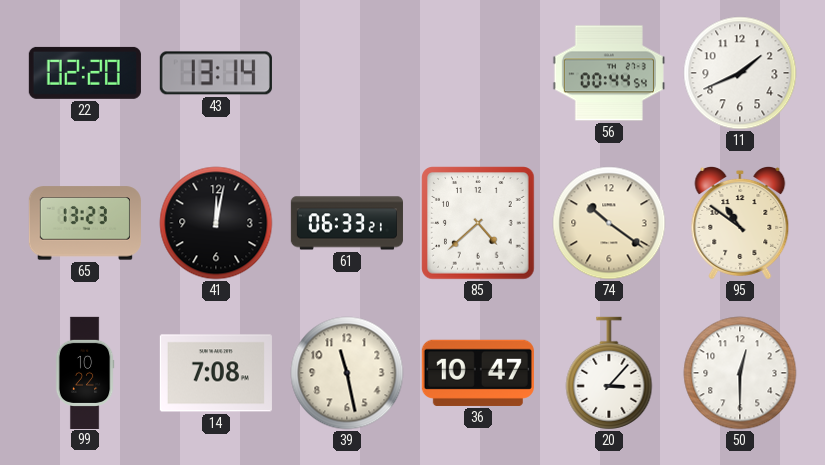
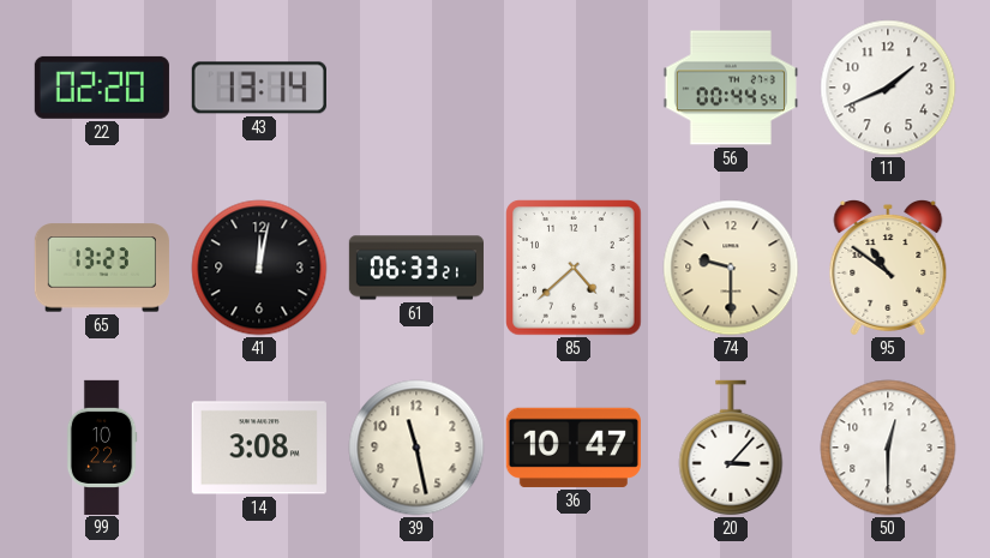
74: 10:21 -> 9:30 (731, 268)
14: 7:08 -> 3:08 (259, 448)
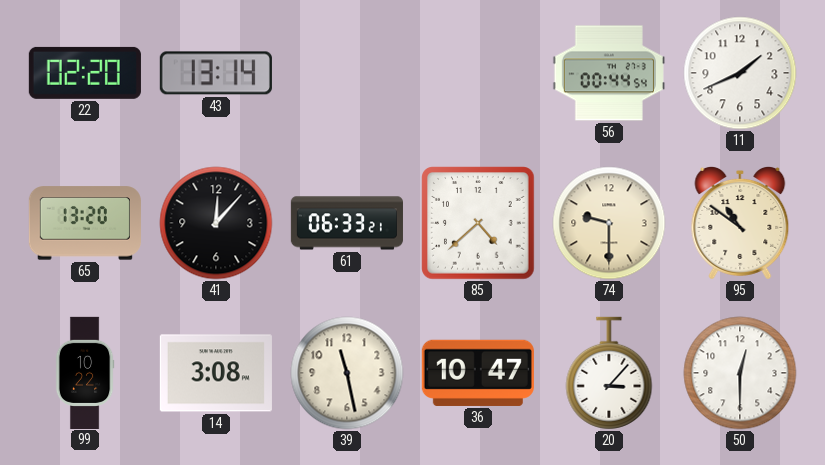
65: 13:23 -> 13:20 (85, 223)
41: 12:02 -> 12:07 (216, 223)
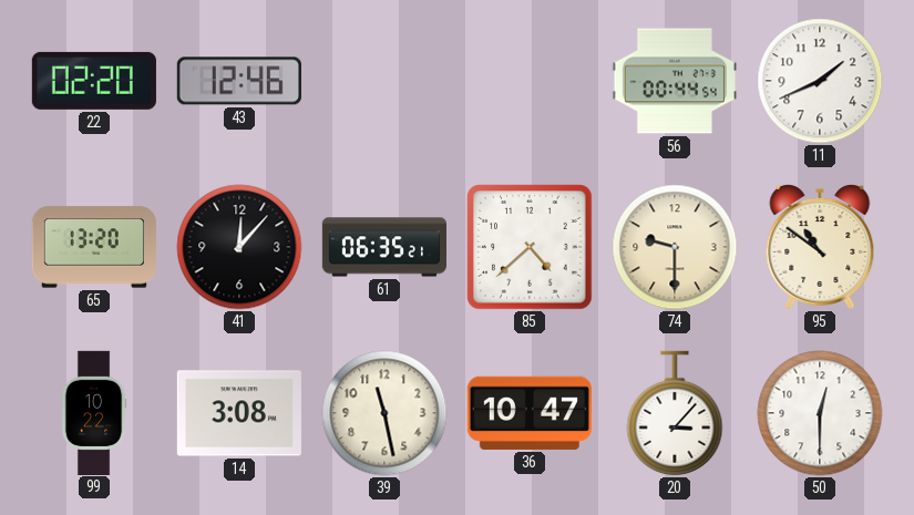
43: 13:14 -> 12:46 (239, 81)
61: 06:33 -> 06:35 (384, 247)
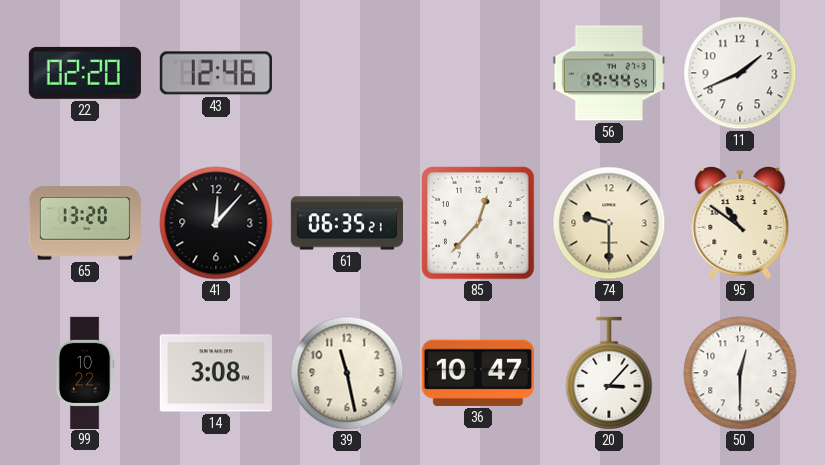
56: 00:44 -> 19:44 (609, 73)
85: 4:38 -> 12:37 (478, 223)
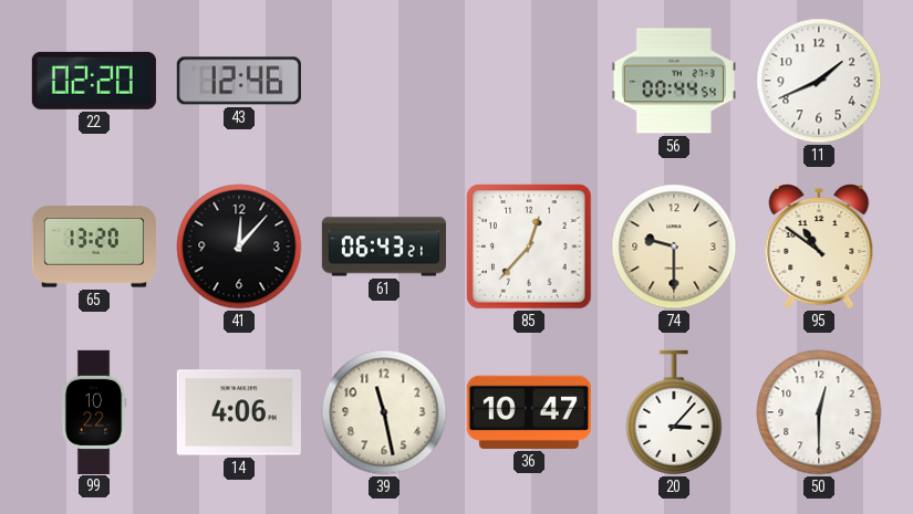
56: 19:44 -> 00:44 (674, 81)
61: 06:35 -> 06:43 (384, 246)
14: 3:08 -> 4:06 (239, 412)
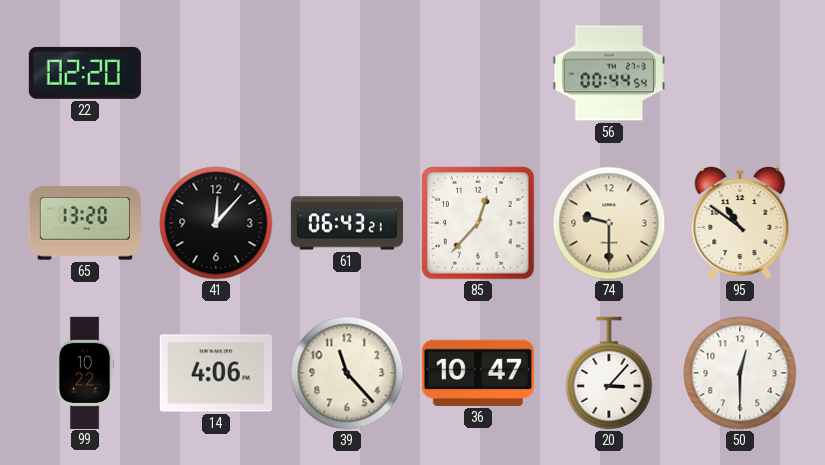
43: 12:46 -> none (239, 81)
11: 1:41 -> none (819, 81)
39: 11:28 -> 11:23 (347, 373)
